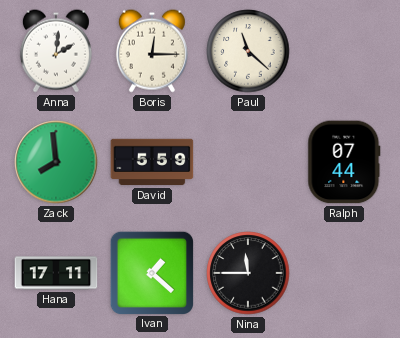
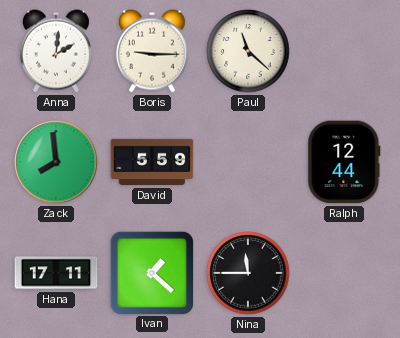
Boris: 12:15 -> 9:15 (152, 51)
Ralph: 07:44 -> 12:44 (344, 162)
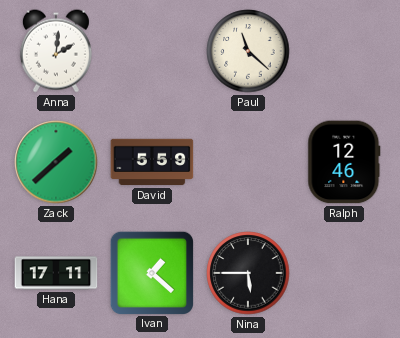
Boris: 9:15 -> none (152, 51)
Zack: 7:59 -> 1:38 (56, 162)
Ralph: 12:44 -> 12:46 (344, 162)
Nina: 11:45 -> 5:45 (248, 273)
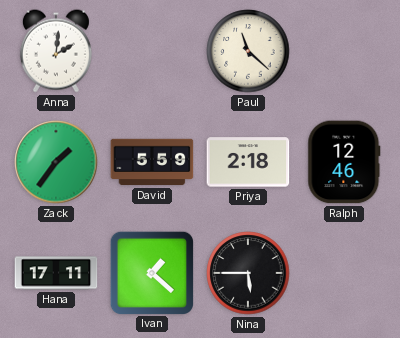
Zack: 1:38 -> 1:36 (56, 162)
Priya: none -> 2:18 (248, 162)
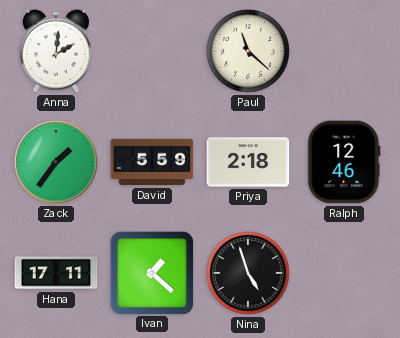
Nina: 5:45 -> 4:57 (248, 273)
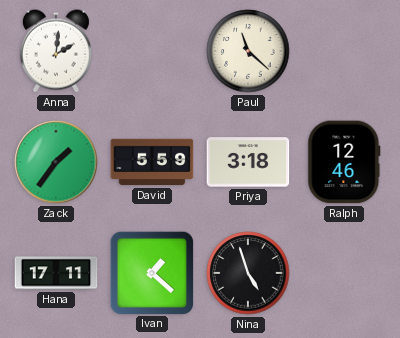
Priya: 2:18 -> 3:18 (248, 162)
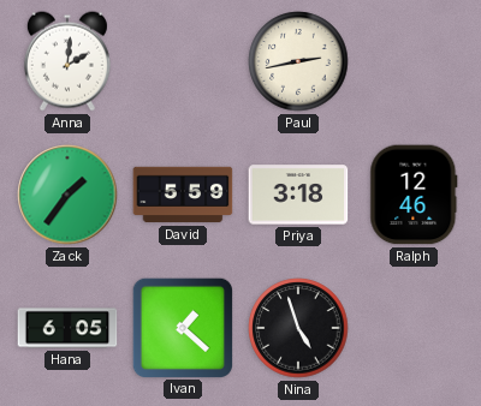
Paul: 11:22 -> 2:43 (298, 61)
Hana: 17:11 -> 6:05 (67, 328)
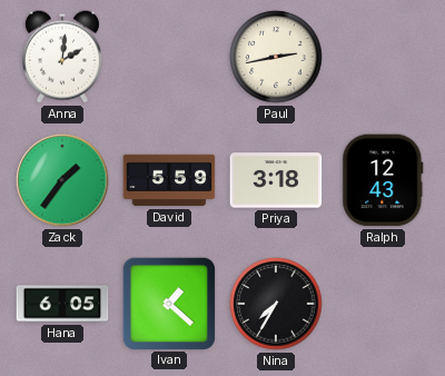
Ralph: 12:46 -> 12:43 (383, 180)
Nina: 4:57 -> 7:35 (276, 304)
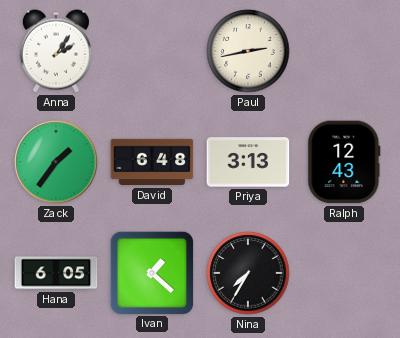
Anna: 2:01 -> 2:06 (56, 51)
David: 5:59 -> 6:48 (152, 162)
Priya: 3:18 -> 3:13 (248, 162)
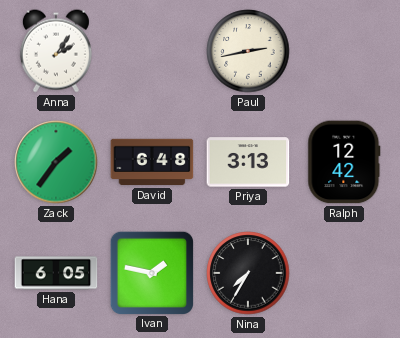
Ralph: 12:43 -> 12:42 (344, 162)
Ivan: 1:22 -> 1:47 (151, 272)
